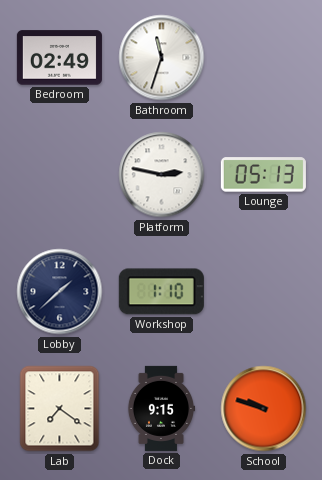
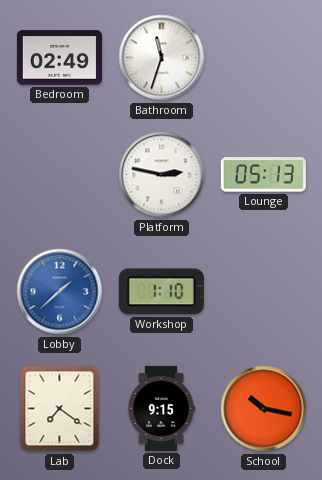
Lobby dial: navy -> blue (60, 292)
School: 9:48 -> 10:17 (264, 409)
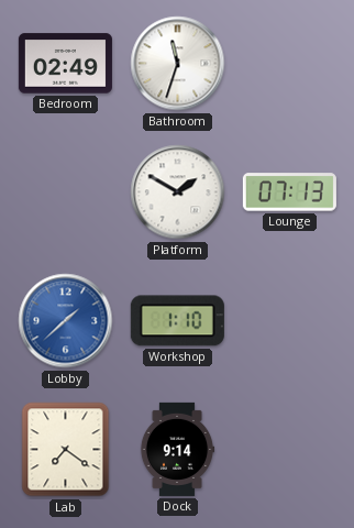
Platform: 2:47 -> 1:50 (178, 193)
Lounge: 05:13 -> 07:13 (289, 193)
Dock: 9:15 -> 9:14 (177, 449)
School: 10:17 -> none (264, 409)
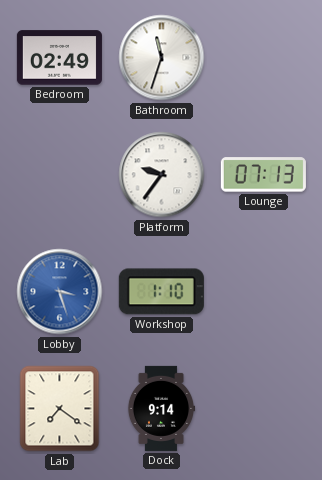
Platform: 1:50 -> 9:36 (162, 175)
Lobby: 1:38 -> 3:27 (60, 292)
